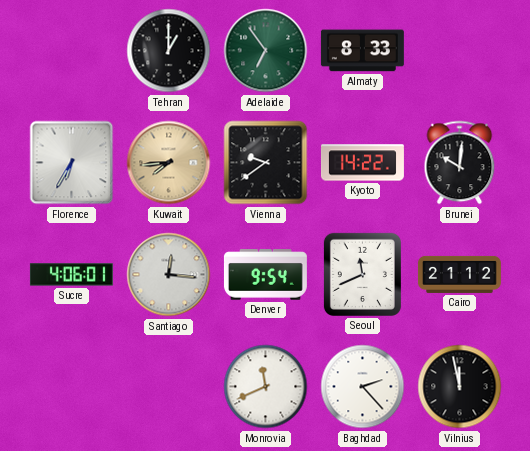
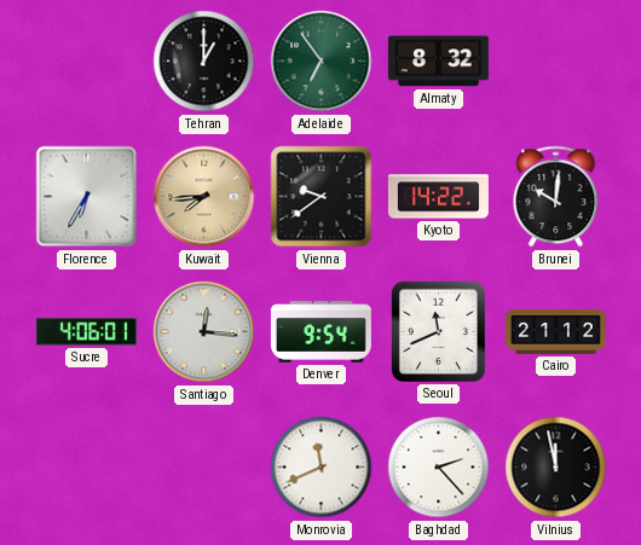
Almaty: 8:33 -> 8:32 (438, 62)
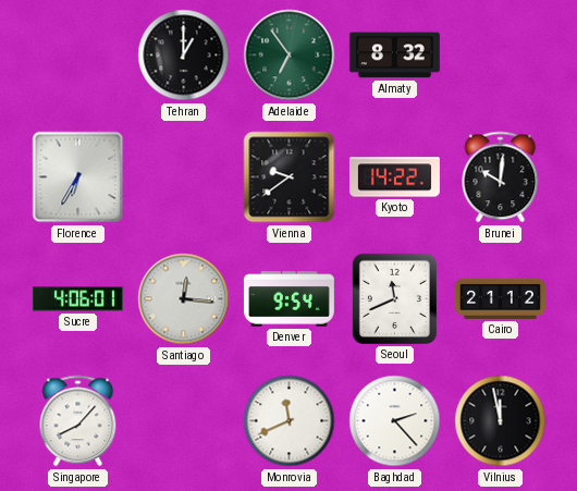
Kuwait: 7:44 -> none (204, 197)
Singapore: none -> 8:07 (78, 421)
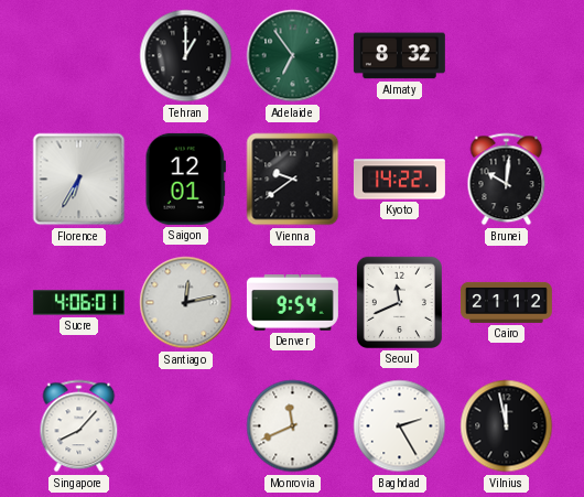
Saigon: none -> 12:01 (185, 179)
Santiago: 12:16 -> 12:13 (186, 303)
Baghdad: 2:23 -> 2:25 (400, 426)
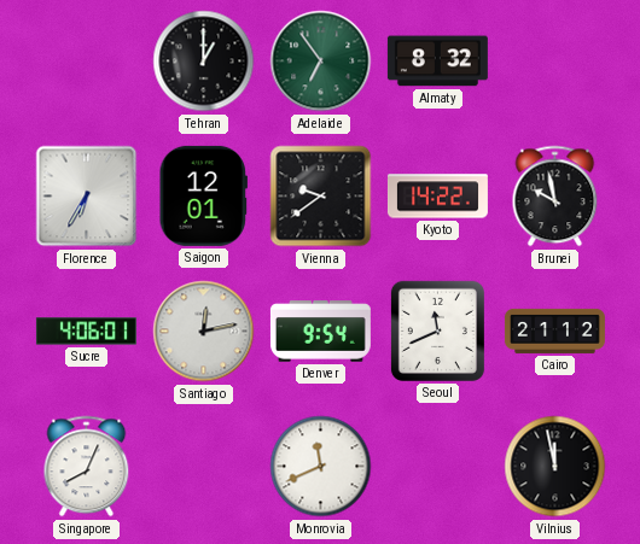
Brunei: 10:01 -> 9:58 (555, 197)
Singapore: 8:07 -> 8:04 (87, 467)
Baghdad: 2:25 -> none (400, 426)
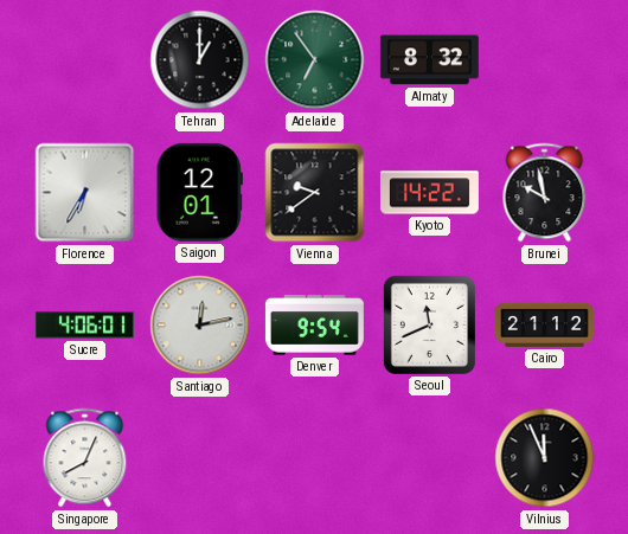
Monrovia: 11:41 -> none (321, 467)
Vilnius: 11:58 -> 11:56 (545, 458)
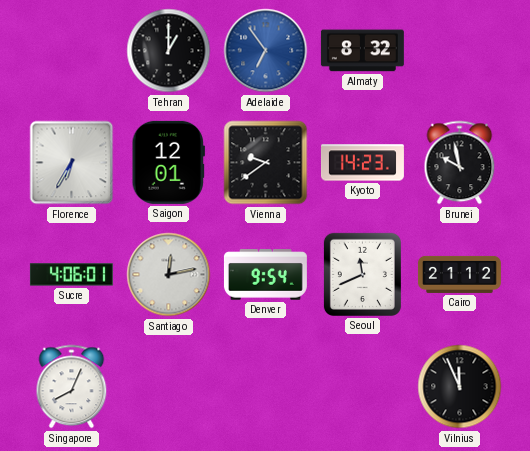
Adelaide dial: green -> blue (266, 51)
Kyoto: 14:22 -> 14:23 (362, 163)
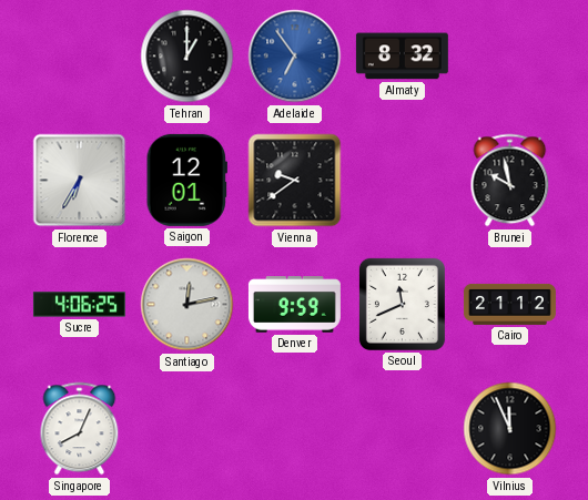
Kyoto: 14:23 -> none (362, 163)
Sucre: 4:06:01 -> 4:06:25 (79, 305)
Denver: 9:54 -> 9:59 (294, 305)
